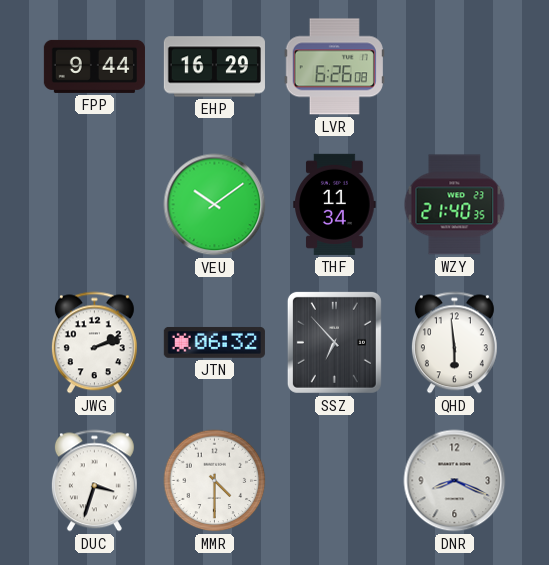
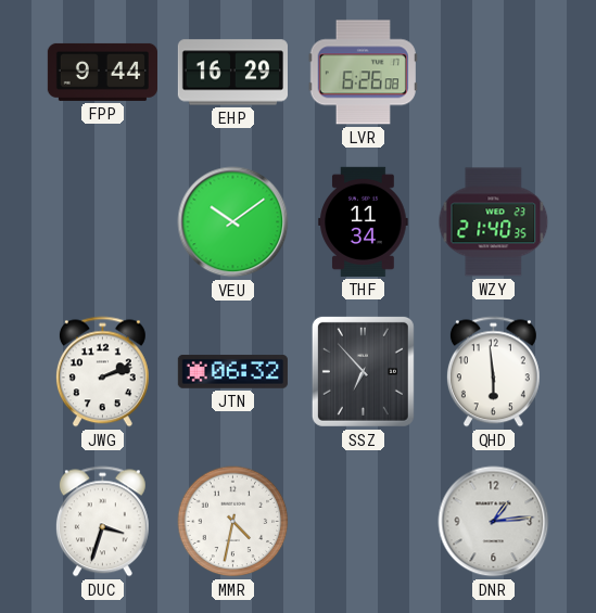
MMR: 4:30 -> 4:32 (233, 522)
DNR: 8:19 -> 1:14 (494, 522)
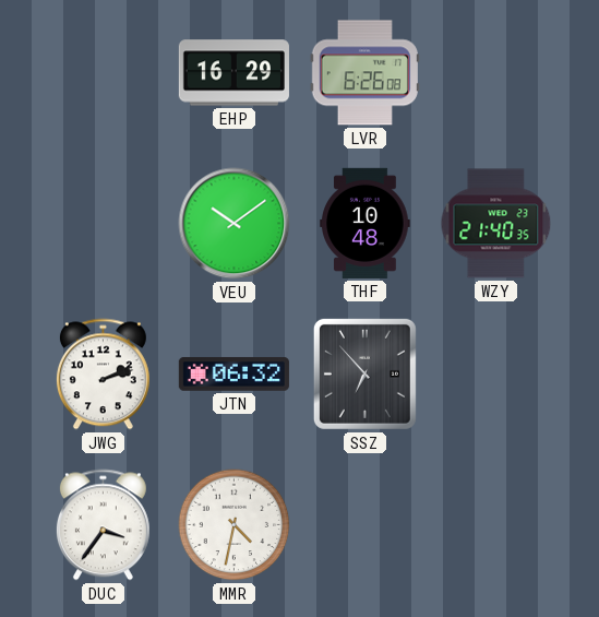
FPP: 9:44 -> none (102, 72)
THF: 11:34 -> 10:48 (366, 223)
QHD: 5:59 -> none (493, 372)
DUC: 3:33 -> 3:36 (103, 525)
DNR: 1:14 -> none (494, 522)
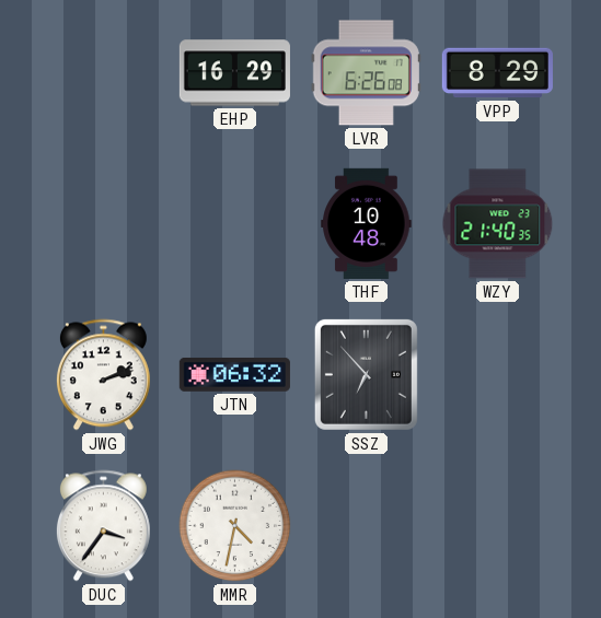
VPP: none -> 8:29 (497, 73)
VEU: 10:09 -> none (235, 224)
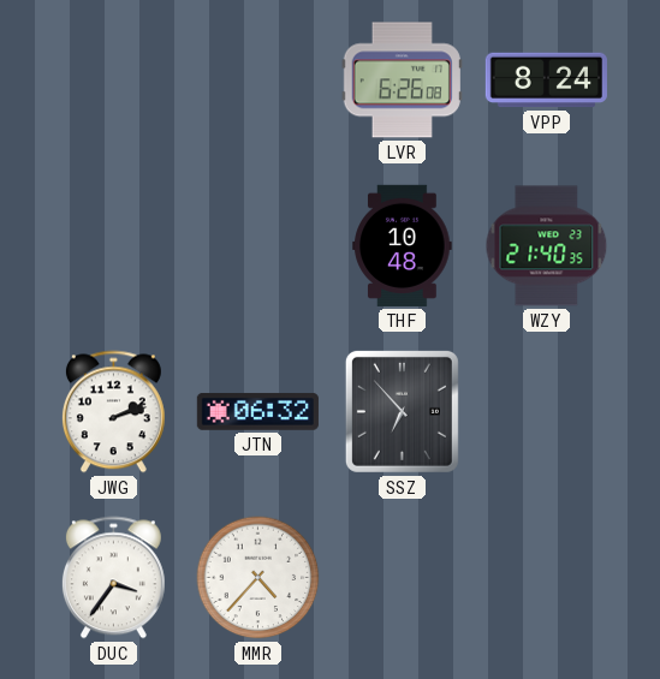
EHP: 16:29 -> none (234, 73)
VPP: 8:29 -> 8:24 (546, 81)
MMR: 4:32 -> 4:37 (258, 578)
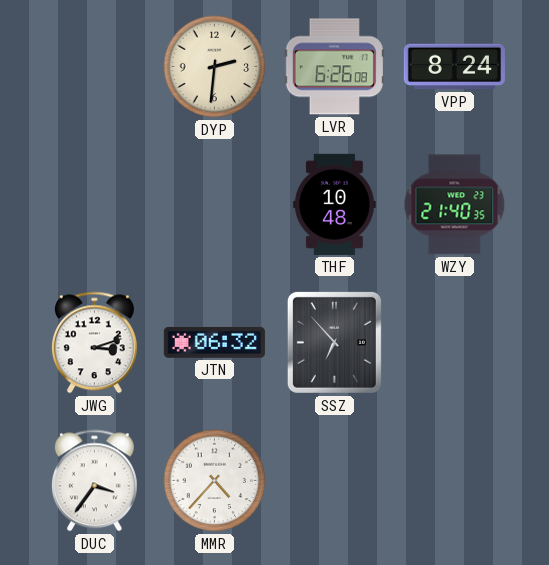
DYP: none -> 2:31 (215, 67)
JWG: 2:12 -> 3:12 (94, 343)
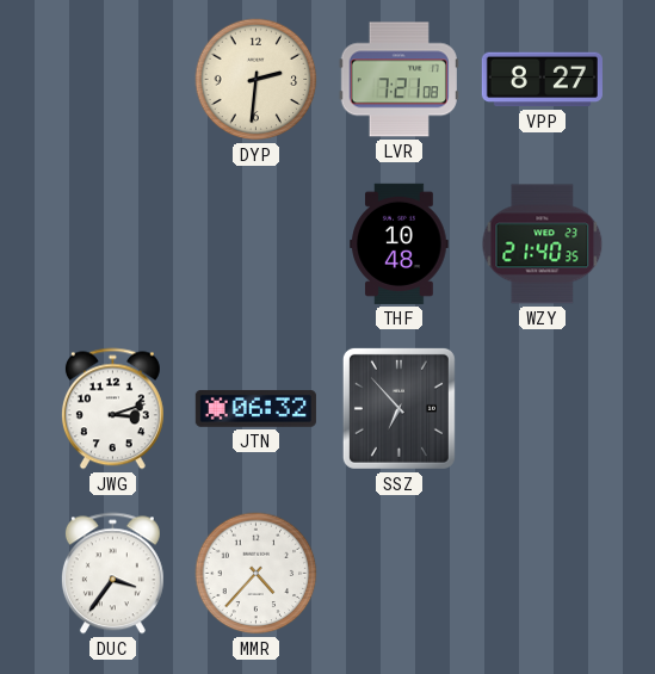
LVR: 6:26 -> 7:21 (398, 80)
VPP: 8:24 -> 8:27 (542, 80)
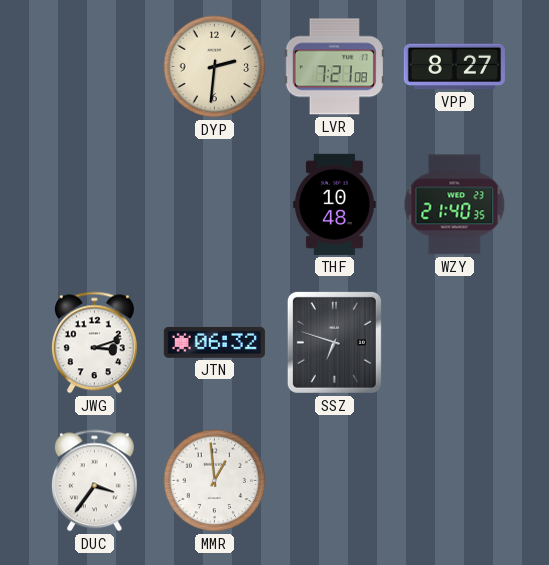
SSZ: 6:53 -> 6:48 (334, 342)
MMR: 4:37 -> 12:59 (215, 481)
